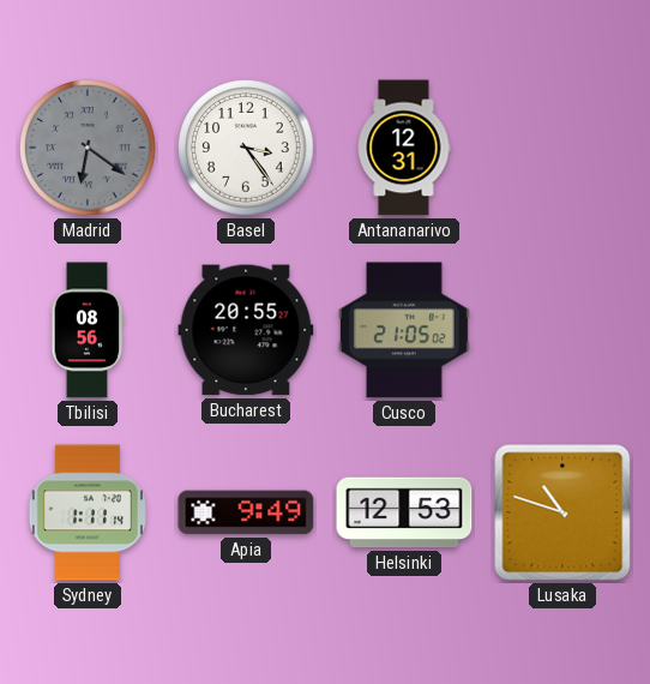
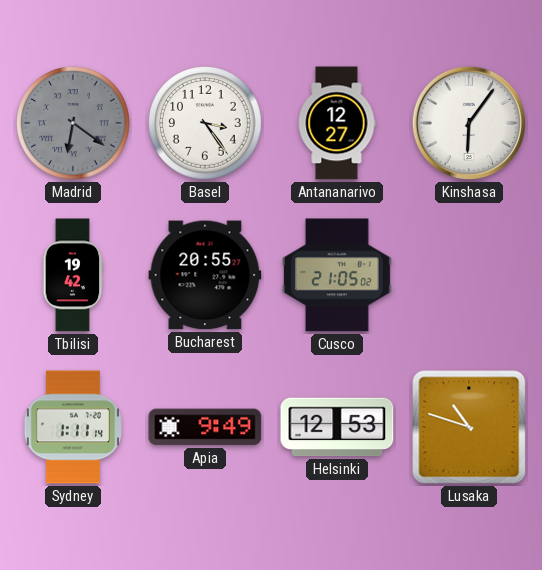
Antananarivo: 12:31 -> 12:27 (337, 123)
Kinshasa: none -> 6:06 (469, 123)
Tbilisi: 08:56 -> 19:42 (73, 275)
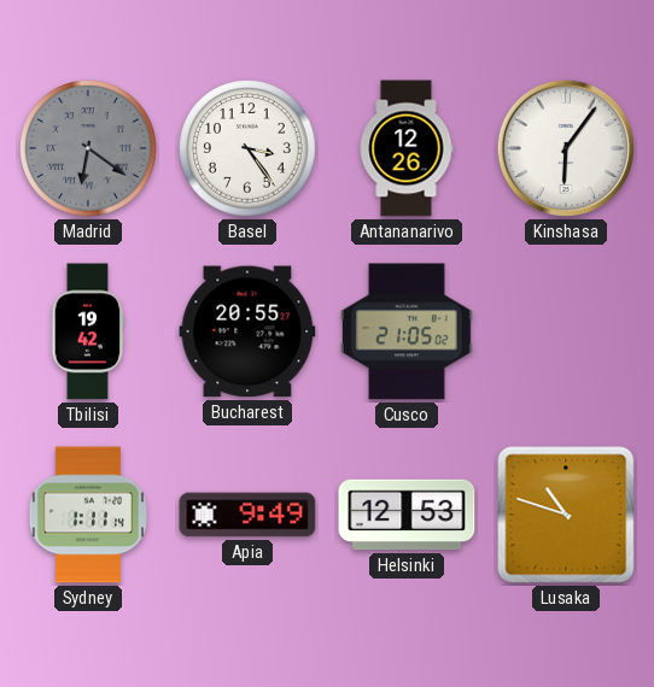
Antananarivo: 12:27 -> 12:26 (407, 148)
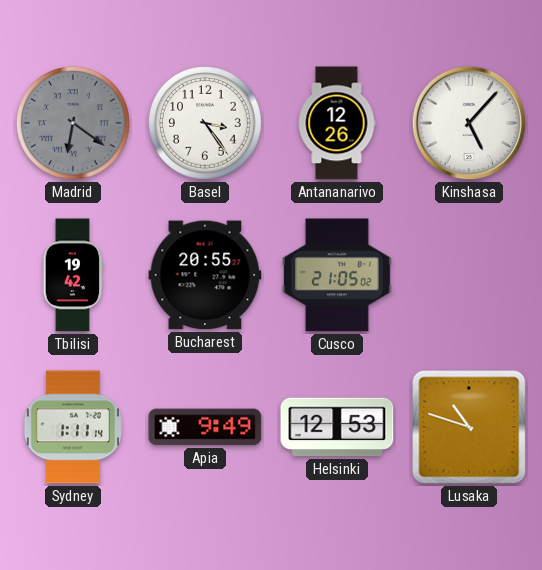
Kinshasa: 6:06 -> 5:07 (469, 123)
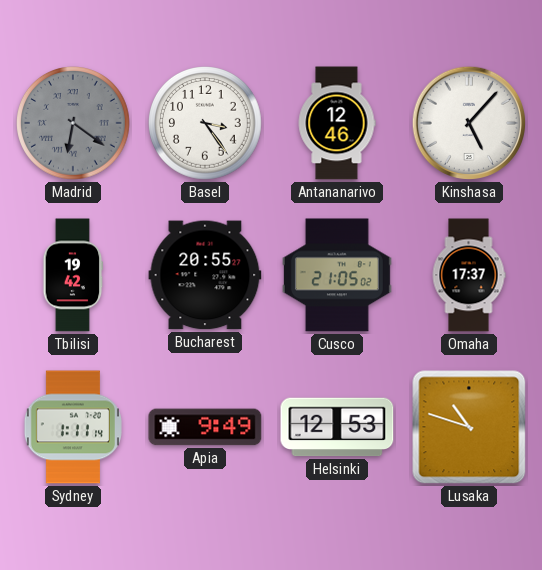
Antananarivo: 12:26 -> 12:46 (337, 123)
Omaha: none -> 17:37 (469, 275)
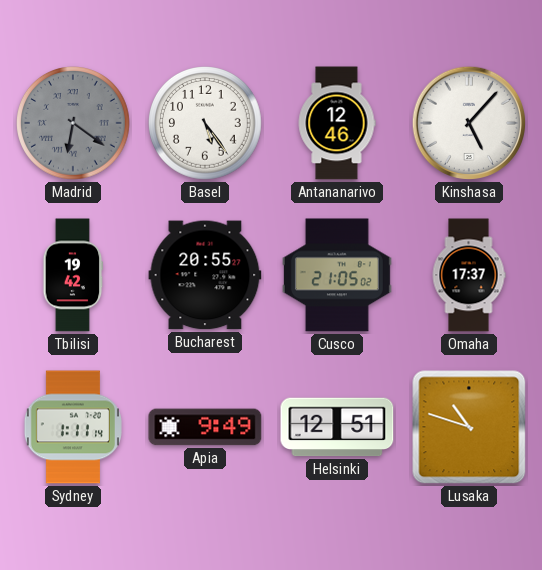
Basel: 3:24 -> 5:24 (206, 124)
Helsinki: 12:53 -> 12:51 (337, 427)
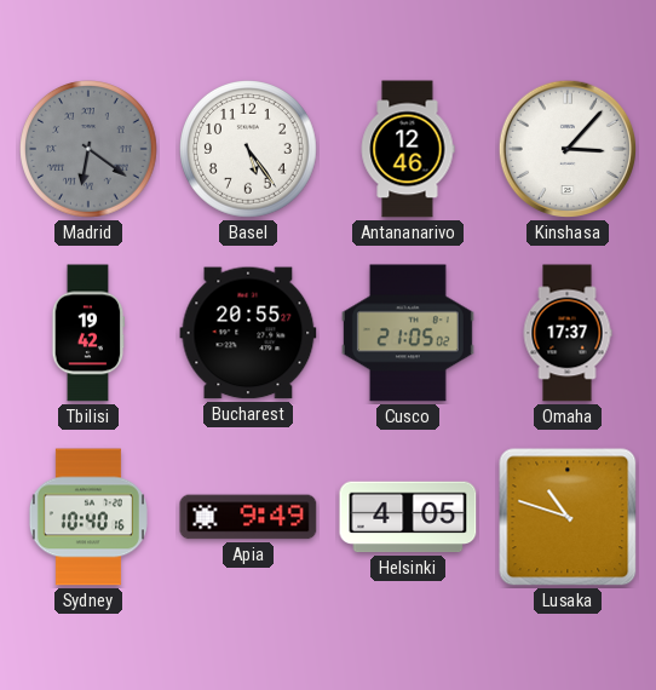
Kinshasa: 5:07 -> 3:07 (568, 149)
Sydney: 1:11 -> 10:40 (88, 517)
Helsinki: 12:51 -> 4:05 (408, 517)
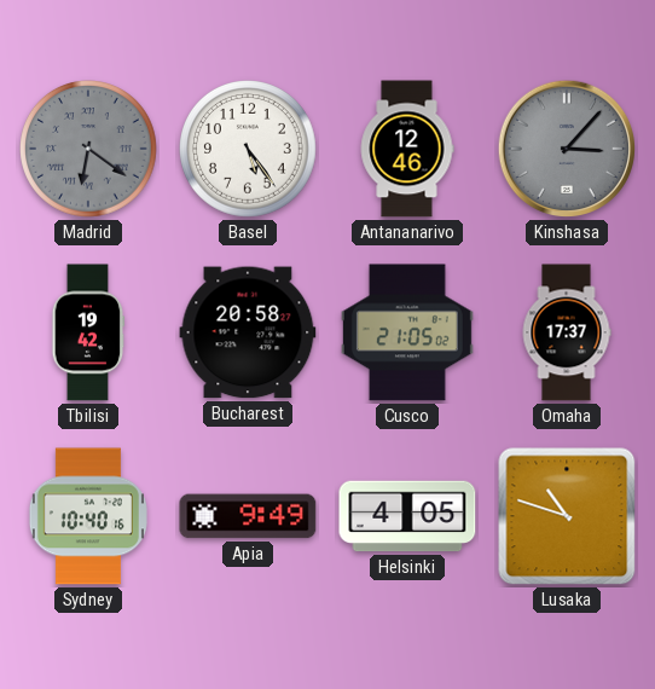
Kinshasa dial: white -> grey (567, 149)
Bucharest: 20:55 -> 20:58 (248, 332)
